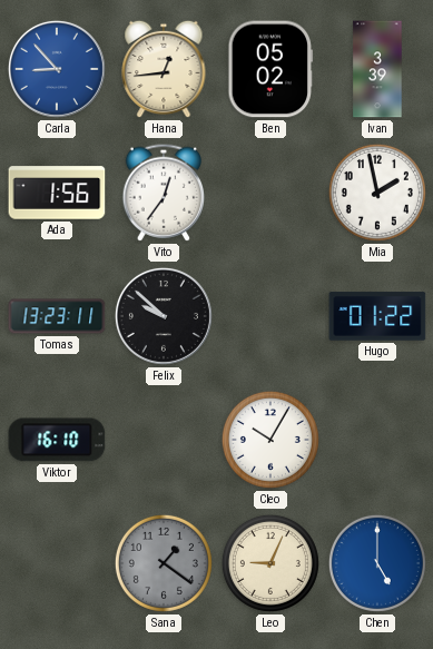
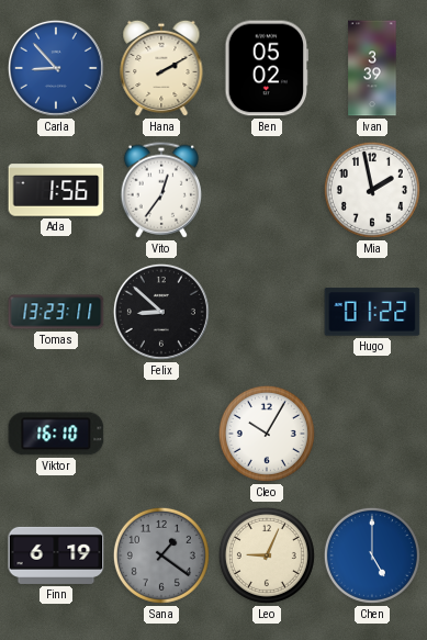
Hana: 12:44 -> 2:10 (161, 68)
Felix: 9:52 -> 8:52 (161, 312)
Finn: none -> 6:19 (56, 555)
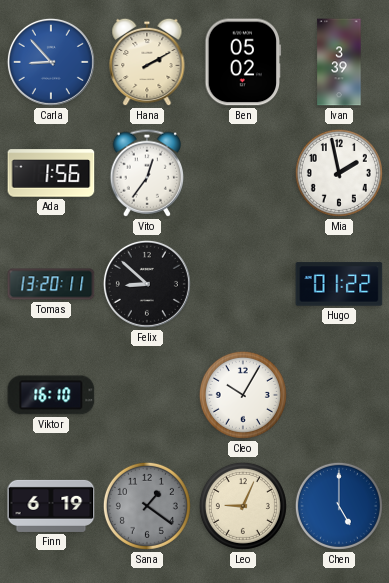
Tomas: 13:23 -> 13:20 (51, 284)
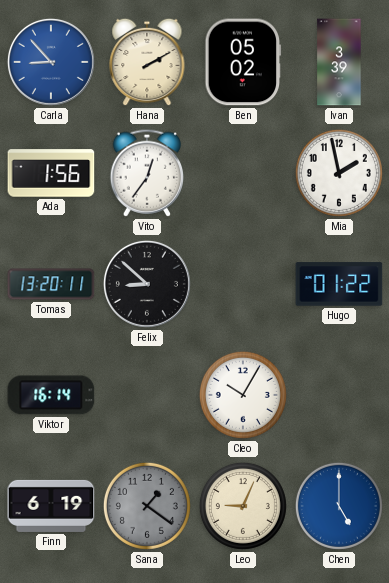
Viktor: 16:10 -> 16:14 (51, 395)
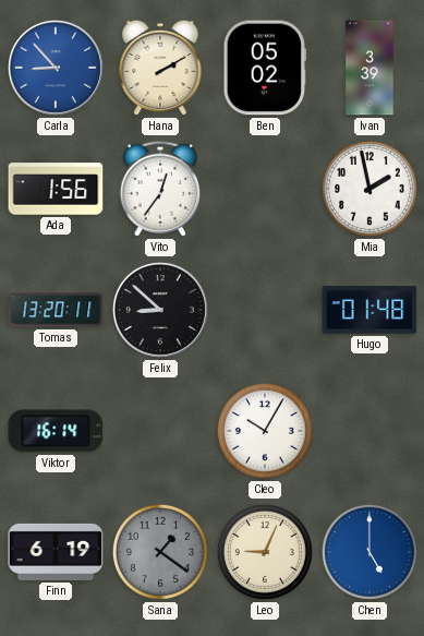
Hugo: 01:22 -> 01:48 (370, 310)
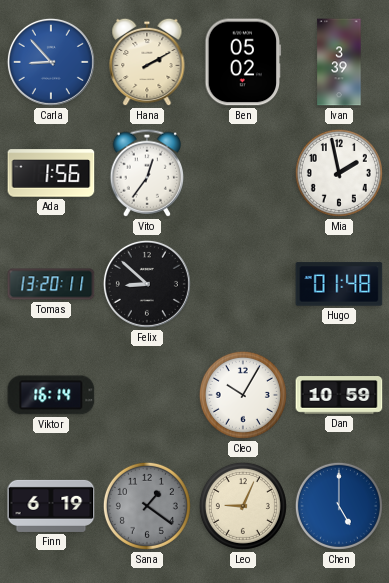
Dan: none -> 10:59 (339, 395)
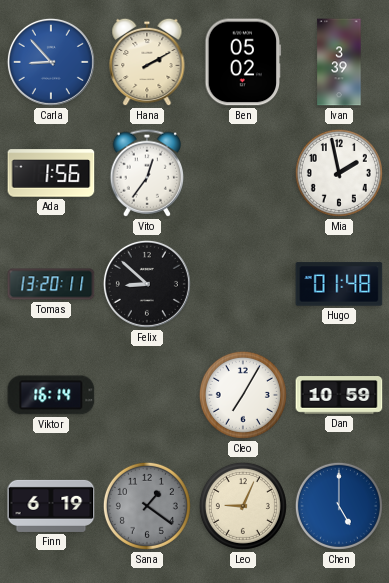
Cleo: 10:05 -> 7:05 (243, 395)
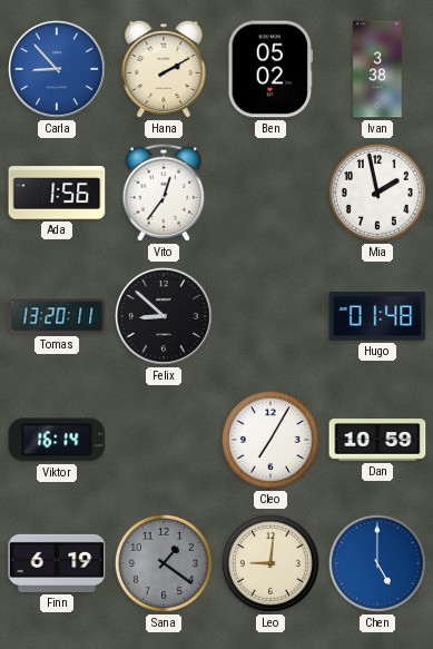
Ivan: 3:39 -> 3:38 (377, 69)
Leo: 9:04 -> 9:01 (270, 563)
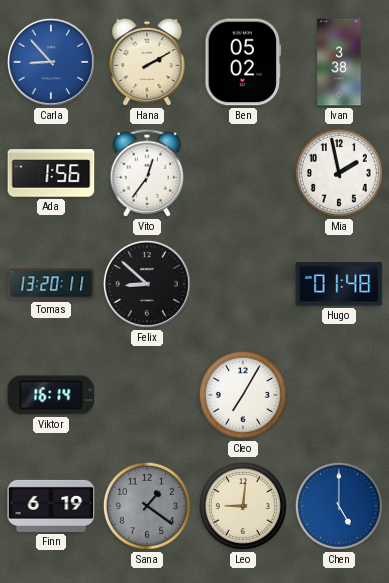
Dan: 10:59 -> none (377, 440)
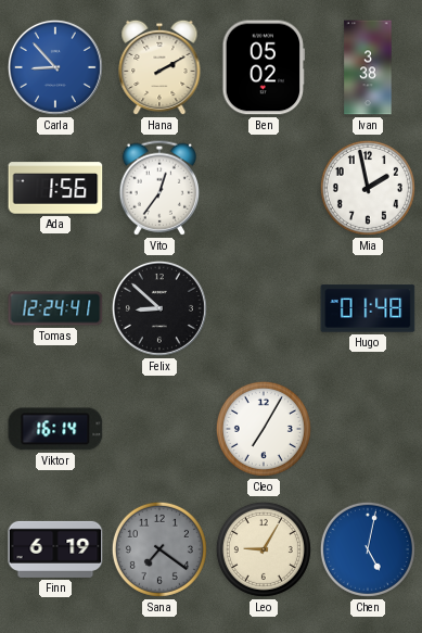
Tomas: 13:20 -> 12:24 (55, 308)
Sana: 1:21 -> 7:21 (159, 549)
Leo: 9:01 -> 9:05 (264, 549)
Chen: 5:00 -> 5:02 (368, 549)
